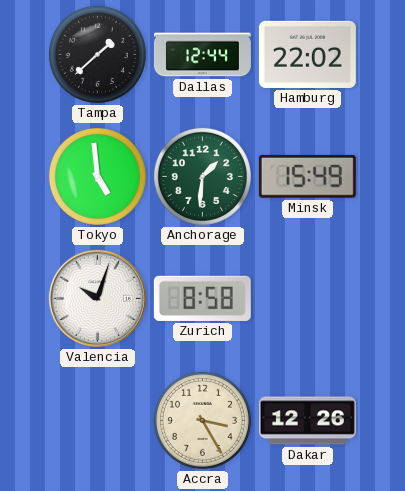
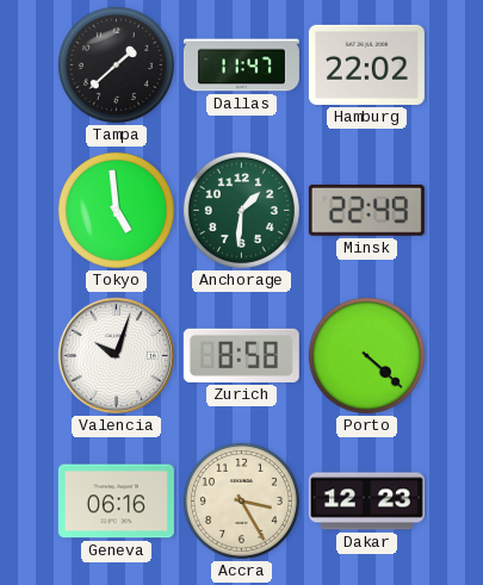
Dallas: 12:44 -> 11:47 (241, 66)
Minsk: 15:49 -> 22:49 (366, 210)
Porto: none -> 4:22 (366, 355)
Geneva: none -> 06:16 (116, 502)
Dakar: 12:26 -> 12:23 (366, 502)
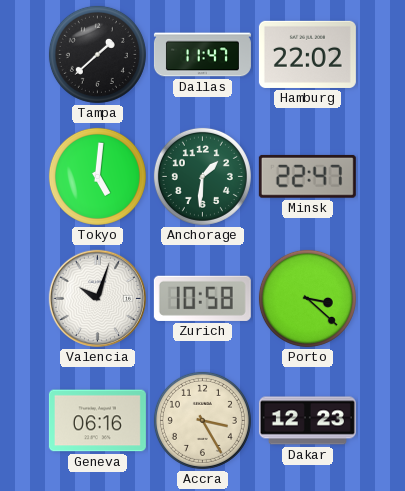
Tokyo: 4:59 -> 5:01 (97, 176)
Minsk: 22:49 -> 22:47 (307, 176)
Zurich: 8:58 -> 10:58 (202, 298)
Porto: 4:22 -> 3:22 (307, 298)
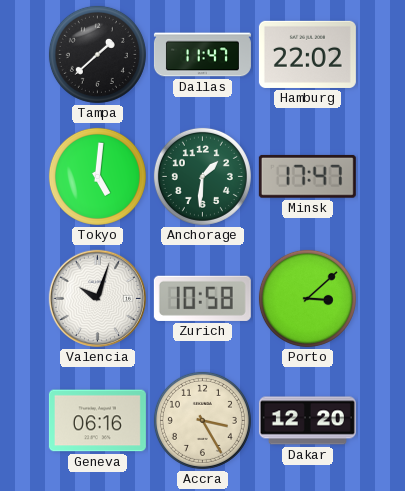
Minsk: 22:47 -> 17:47 (307, 176)
Porto: 3:22 -> 3:08 (307, 298)
Dakar: 12:23 -> 12:20 (307, 421)
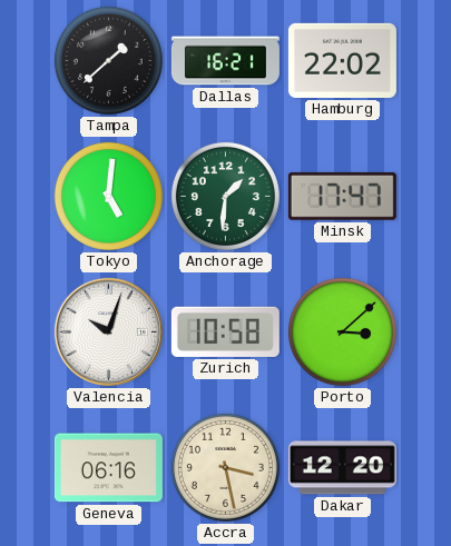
Dallas: 11:47 -> 16:21 (225, 61)
Accra: 3:25 -> 3:28 (225, 467)
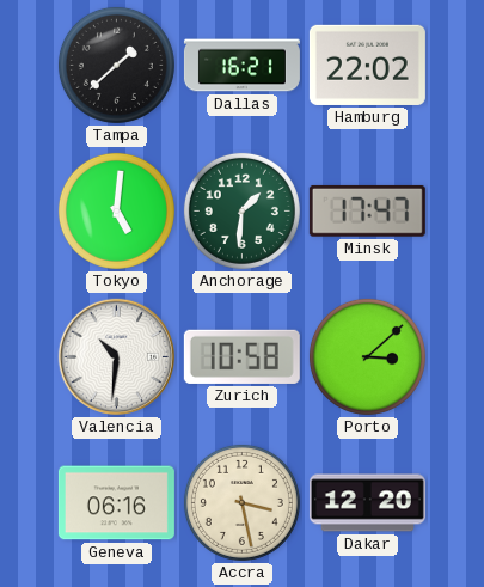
Valencia: 10:03 -> 10:31 (116, 356)
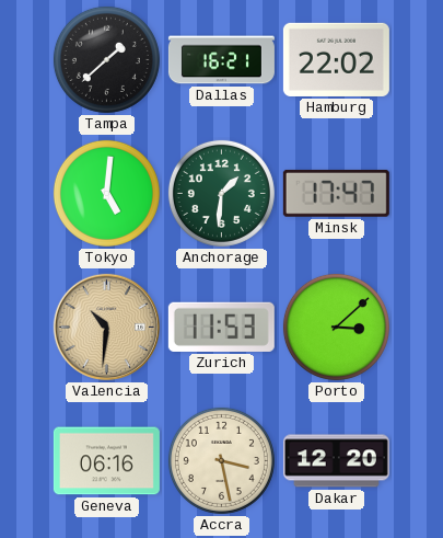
Valencia dial: white -> champagne (106, 327)
Zurich: 10:58 -> 11:53 (221, 327)
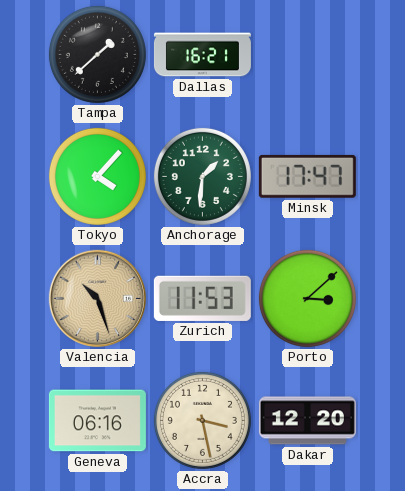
Hamburg: 22:02 -> none (336, 59)
Tokyo: 5:01 -> 4:07 (97, 176)
Valencia: 10:31 -> 10:27 (97, 298)
